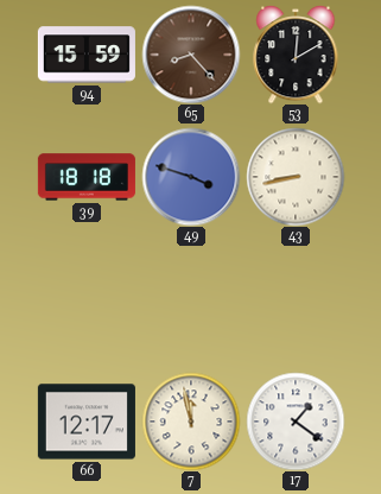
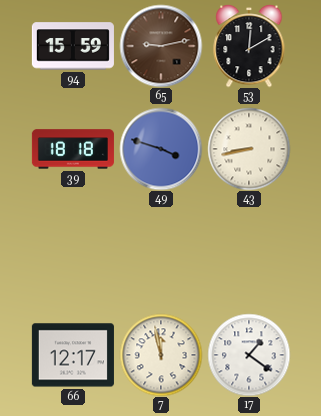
65: 8:23 -> 9:13 (161, 46)
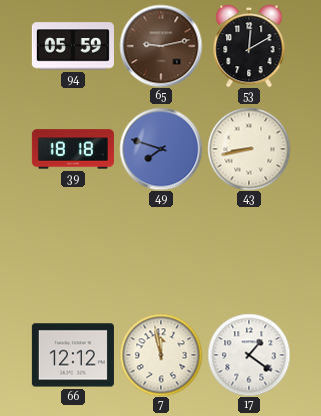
94: 15:59 -> 05:59 (73, 46)
49: 3:48 -> 7:48 (161, 149)
66: 12:17 -> 12:12 (73, 355)
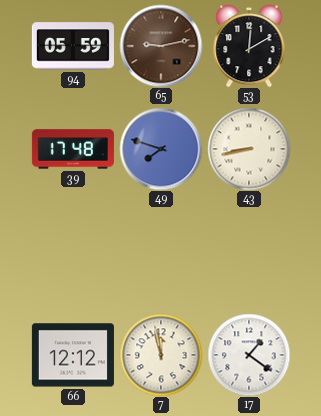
39: 18:18 -> 17:48 (73, 149)
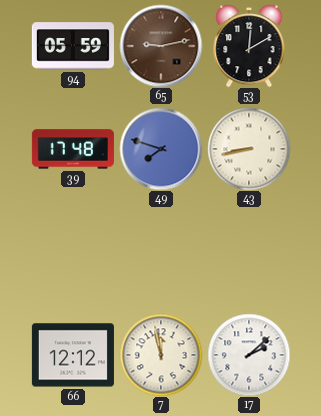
17: 1:21 -> 2:08 (249, 355)
